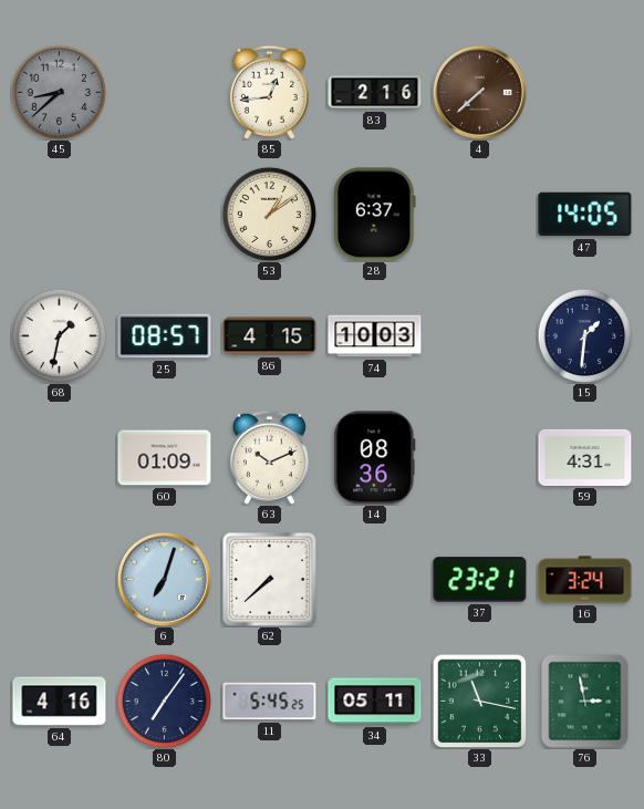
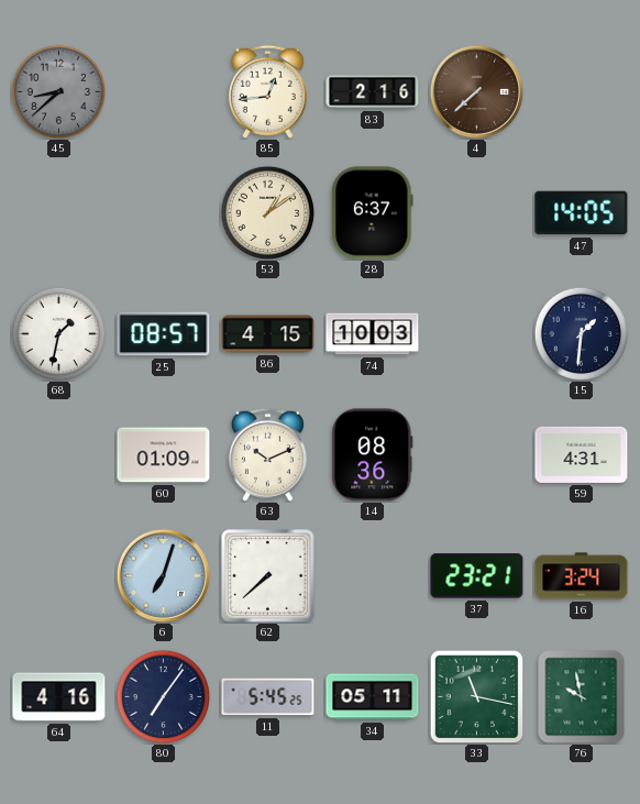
76: 2:58 -> 9:58 (582, 697)
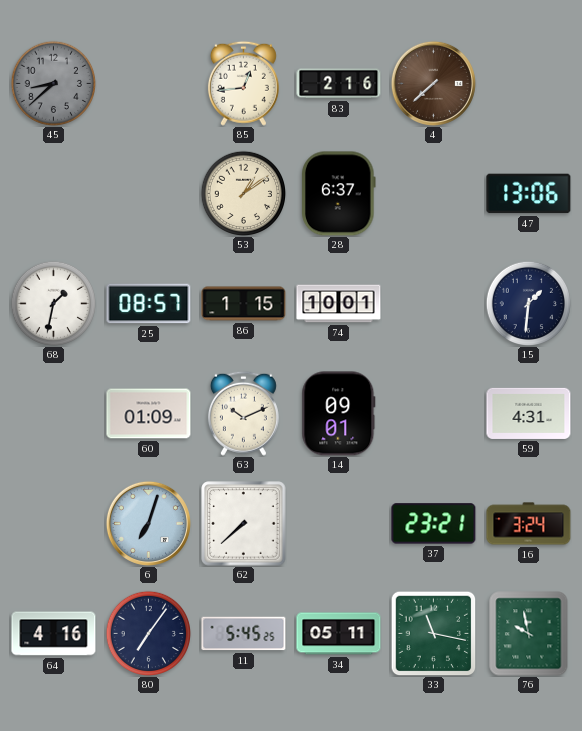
47: 14:05 -> 13:06 (529, 194)
86: 4:15 -> 1:15 (244, 304)
74: 10:03 -> 10:01 (339, 304)
14: 08:36 -> 09:01 (339, 414)
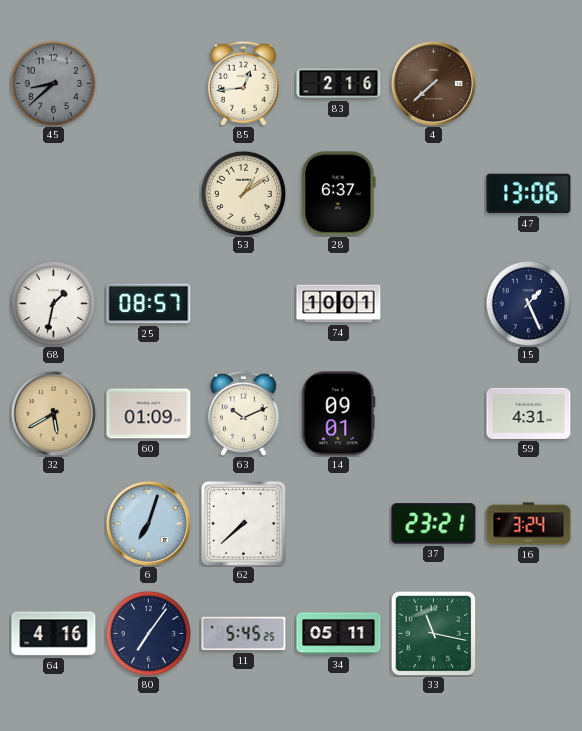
86: 1:15 -> none (244, 304)
15: 1:31 -> 1:26 (528, 303)
32: none -> 5:40 (53, 413)
76: 9:58 -> none (529, 634)
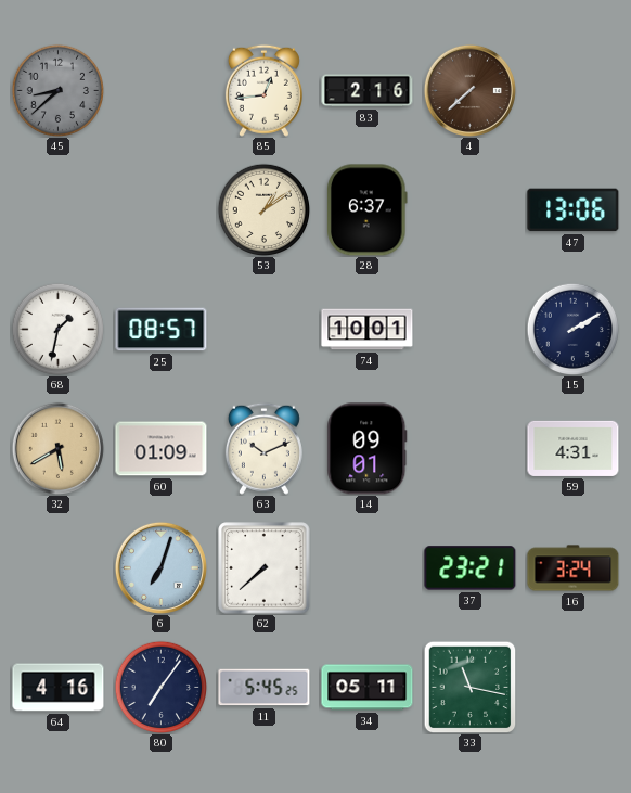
15: 1:26 -> 2:10 (572, 329)
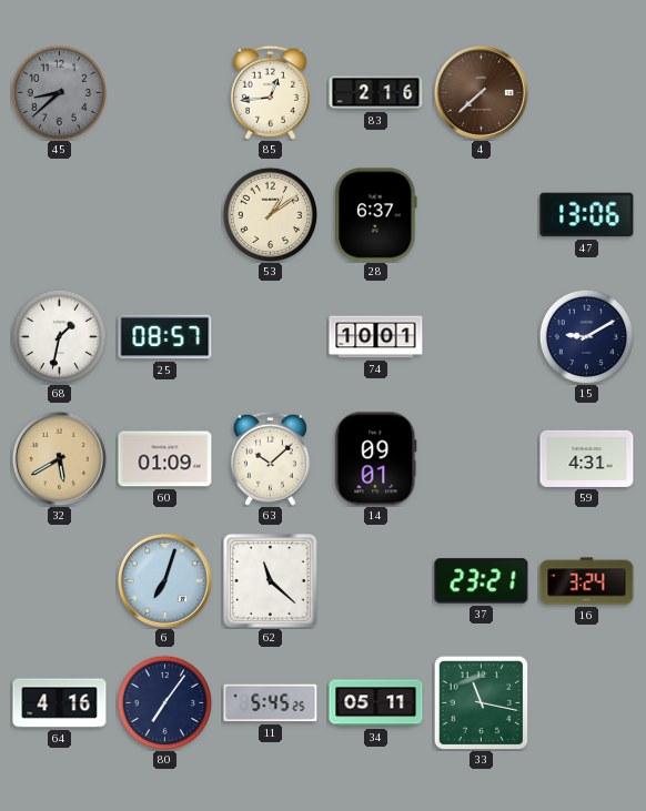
15: 2:10 -> 9:10 (586, 336)
63: 10:11 -> 10:08 (270, 458)
62: 7:38 -> 11:22 (271, 581)
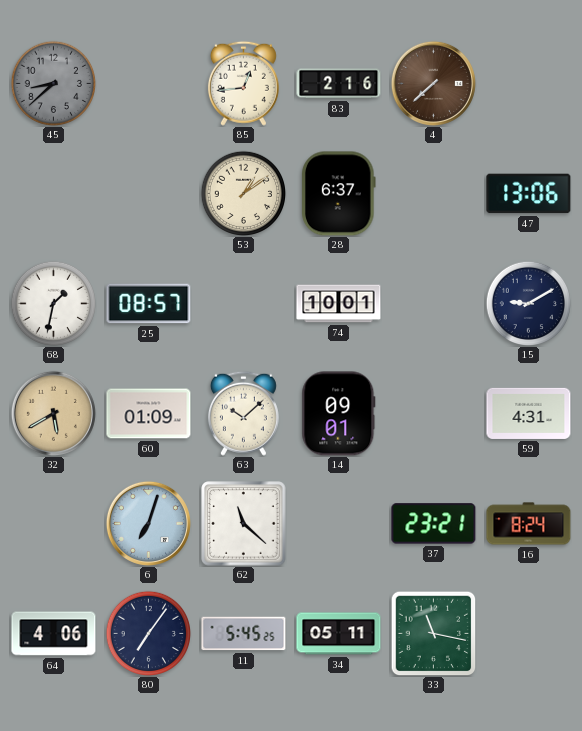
16: 3:24 -> 8:24 (529, 524)
64: 4:16 -> 4:06 (54, 634)
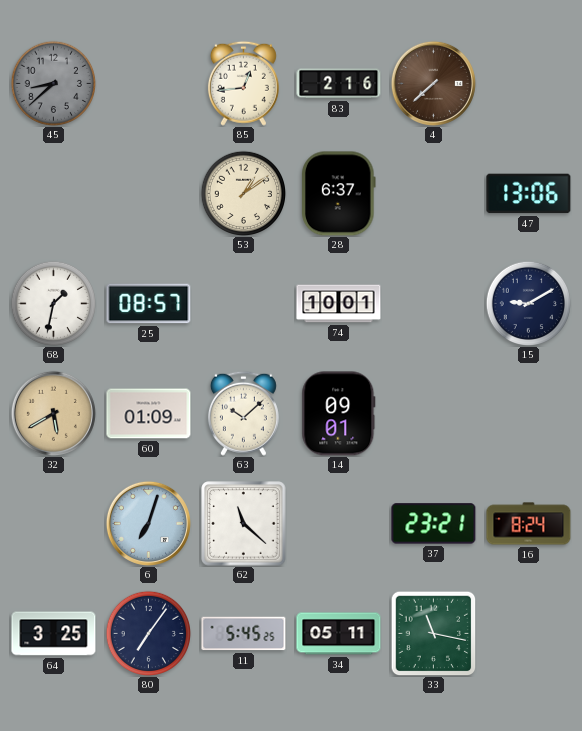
59: 4:31 -> none (529, 413)
64: 4:06 -> 3:25 (54, 634)
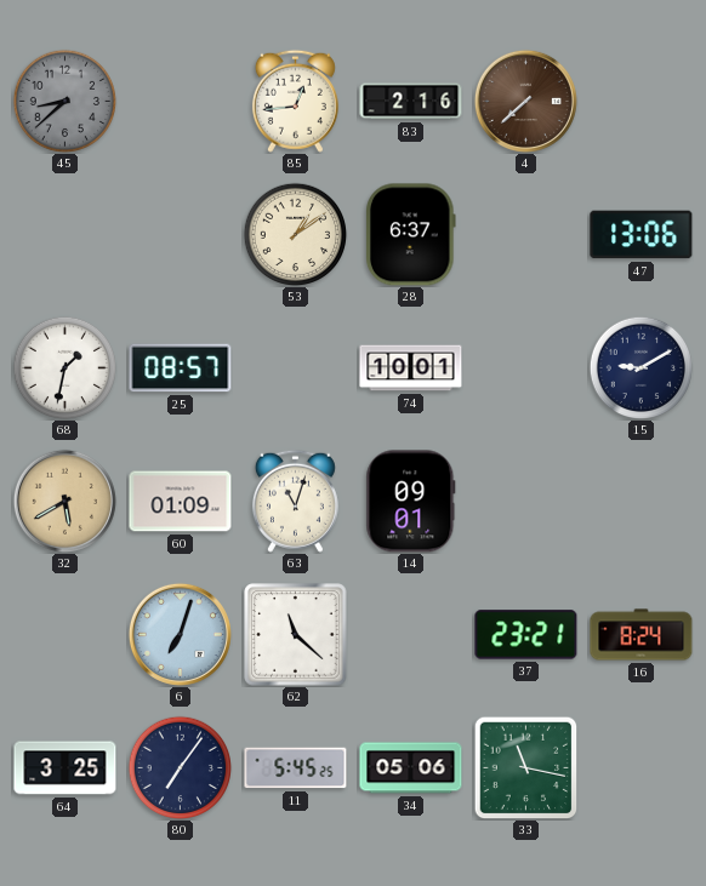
63: 10:08 -> 11:03 (295, 501)
34: 05:11 -> 05:06 (411, 768)
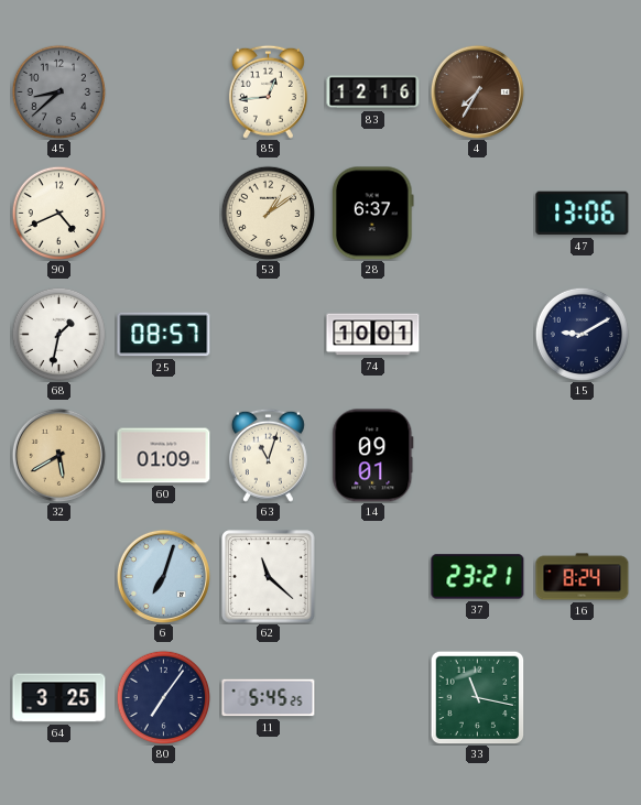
83: 2:16 -> 12:16 (373, 93)
4: 7:38 -> 7:35 (477, 91)
90: none -> 4:41 (58, 213)
34: 05:06 -> none (411, 768)
